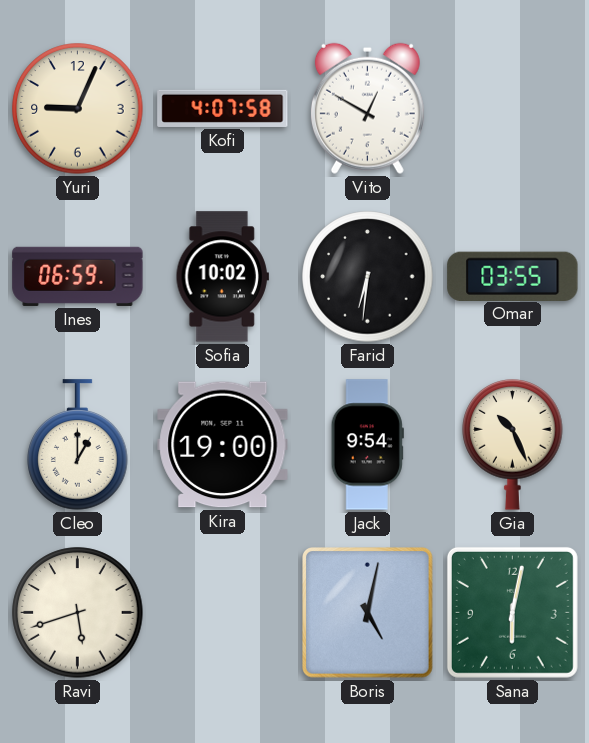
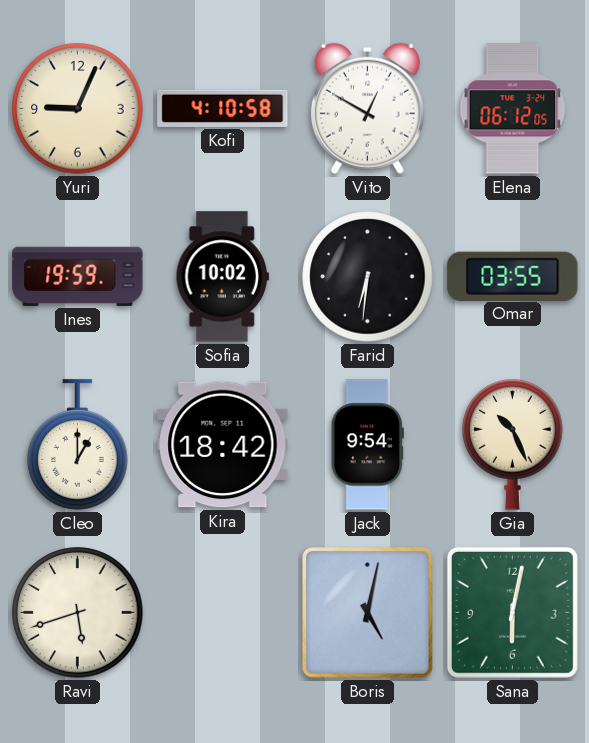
Kofi: 4:07 -> 4:10 (223, 108)
Elena: none -> 06:12 (513, 109)
Ines: 06:59 -> 19:59 (78, 276)
Kira: 19:00 -> 18:42 (223, 445)
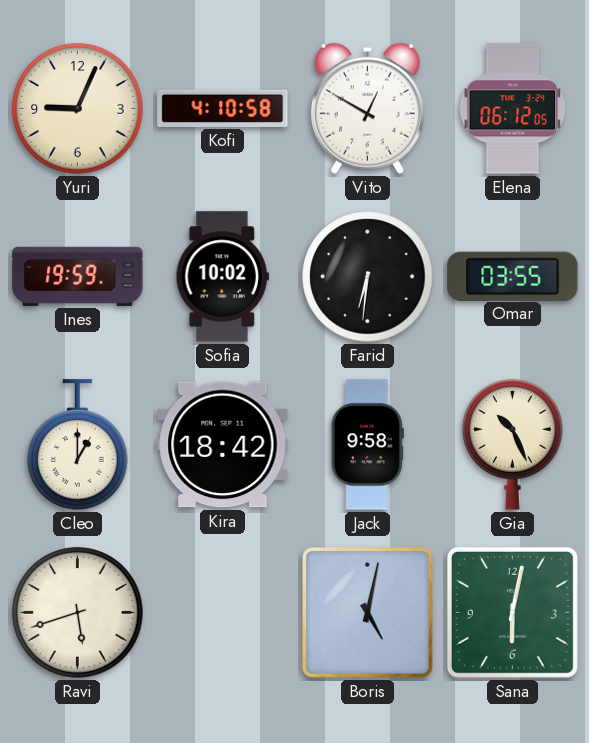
Jack: 9:54 -> 9:58 (367, 445)
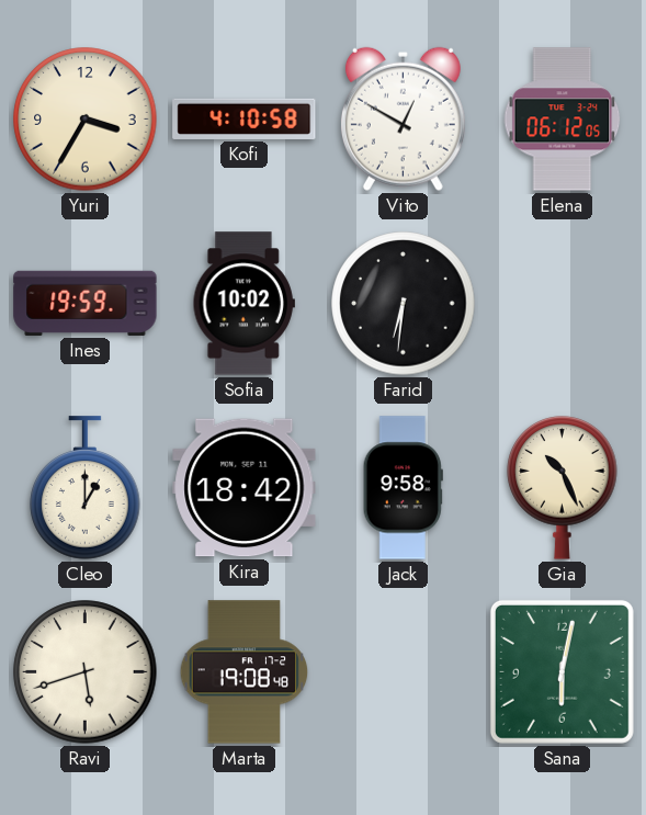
Yuri: 9:04 -> 3:35 (86, 120)
Omar: 03:55 -> none (513, 276)
Marta: none -> 19:08 (245, 672)
Boris: 5:02 -> none (368, 613)
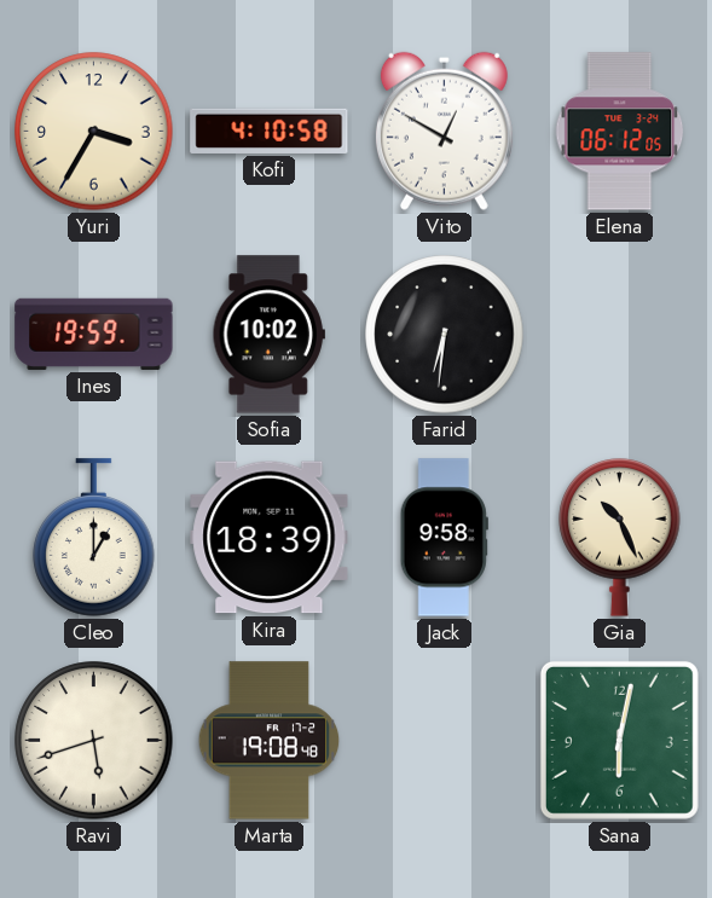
Kira: 18:42 -> 18:39 (270, 538)
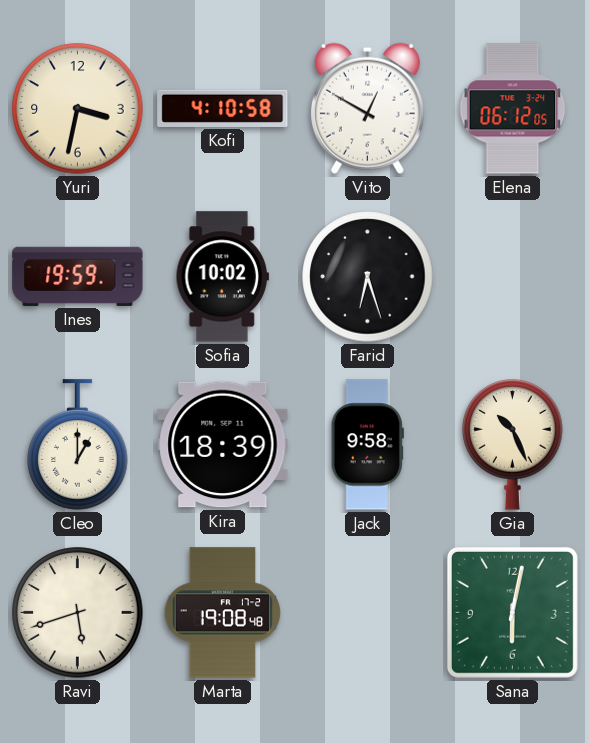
Yuri: 3:35 -> 3:32 (78, 109)
Farid: 6:31 -> 6:27 (368, 277)
